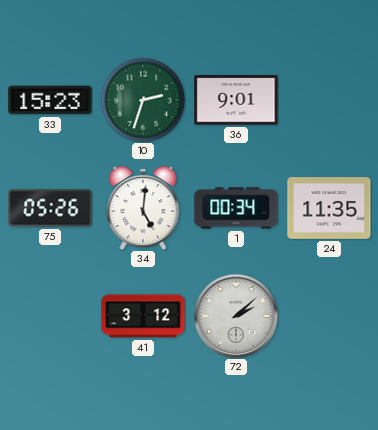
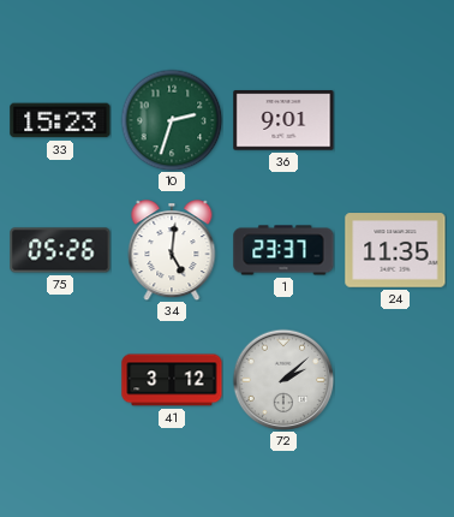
1: 00:34 -> 23:37 (283, 250)
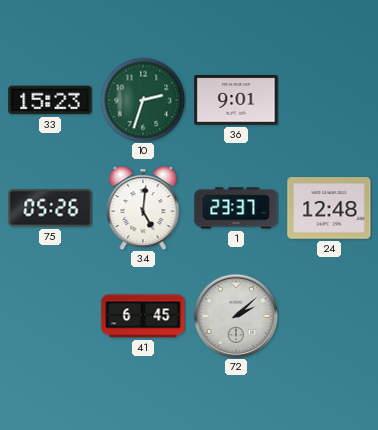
24: 11:35 -> 12:48 (329, 208)
41: 3:12 -> 6:45 (143, 316)
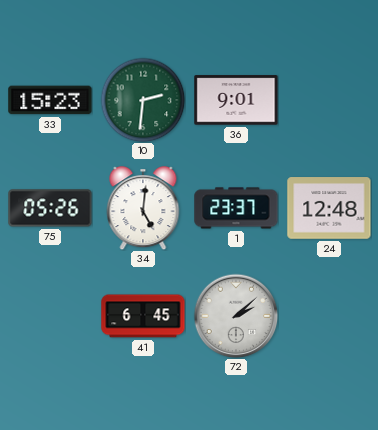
10: 2:33 -> 2:31 (143, 100)
